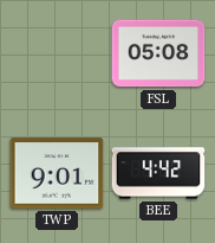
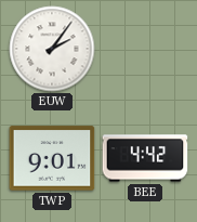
EUW: none -> 2:06 (52, 49)
FSL: 05:08 -> none (158, 53)
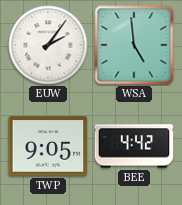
WSA: none -> 4:59 (134, 45)
TWP: 9:01 -> 9:05 (48, 146)
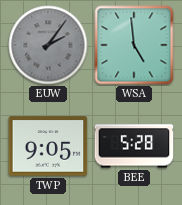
EUW dial: white -> grey (48, 45)
BEE: 4:42 -> 5:28 (134, 146)
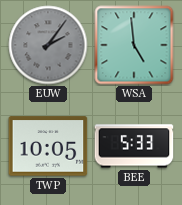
TWP: 9:05 -> 10:05 (48, 146)
BEE: 5:28 -> 5:33 (134, 146)
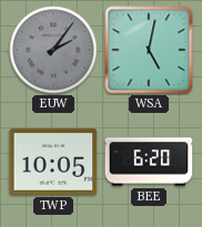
WSA: 4:59 -> 5:02 (149, 50)
BEE: 5:33 -> 6:20 (149, 162)
